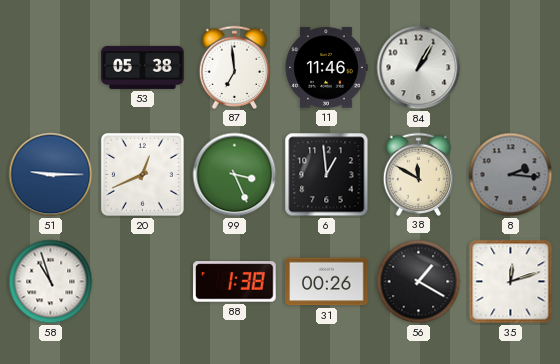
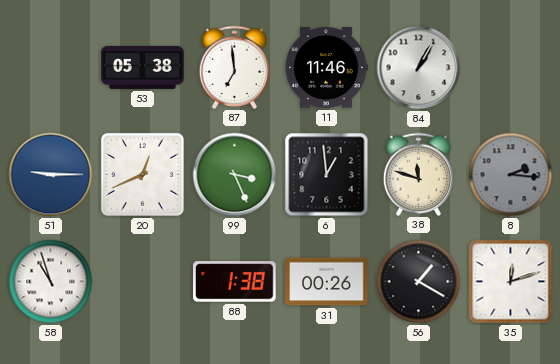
38: 11:50 -> 11:48 (419, 174)
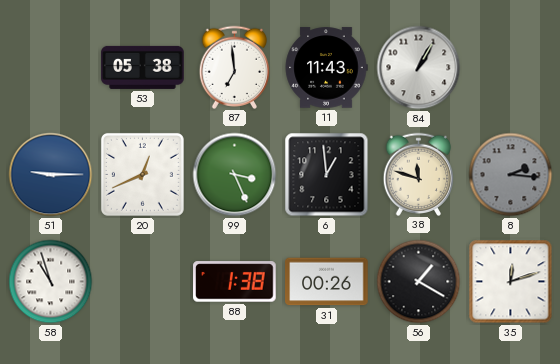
11: 11:46 -> 11:43 (326, 68)
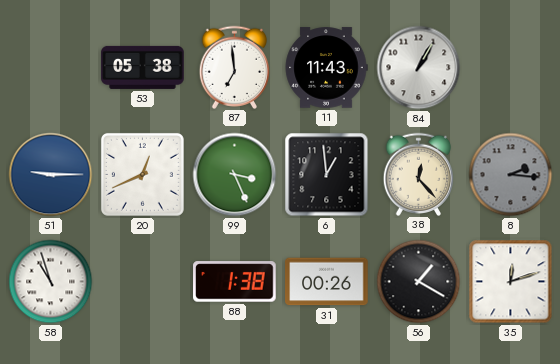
38: 11:48 -> 12:23 (419, 174)
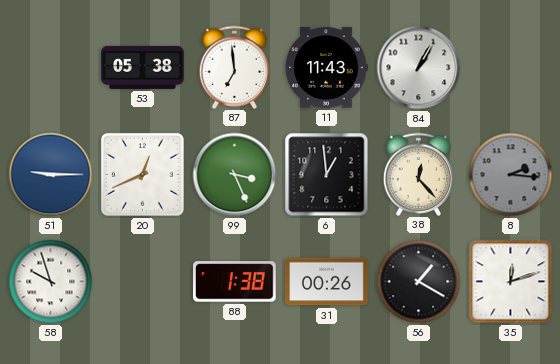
58: 10:57 -> 9:57 (51, 282)
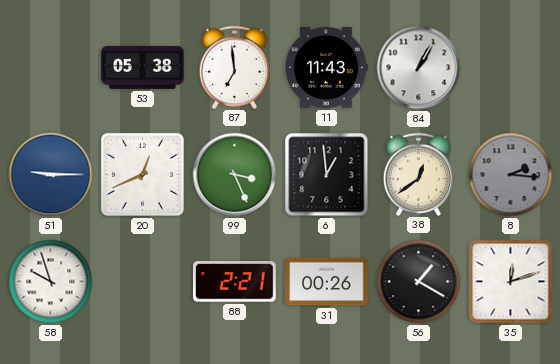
38: 12:23 -> 12:39 (419, 174)
88: 1:38 -> 2:21 (235, 282)
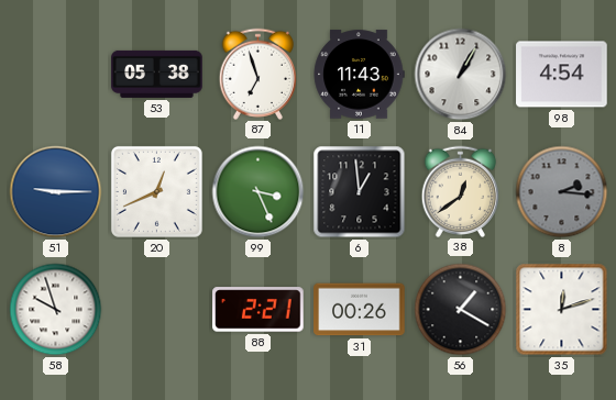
87: 6:59 -> 6:57 (258, 74)
98: none -> 4:54 (562, 75)
